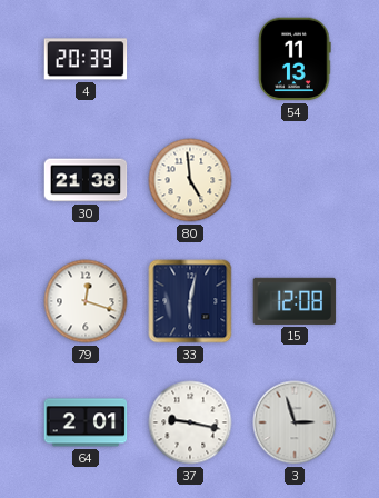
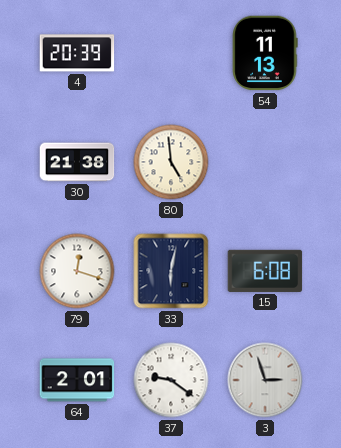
15: 12:08 -> 6:08 (265, 271)
37: 9:17 -> 9:21 (171, 380)
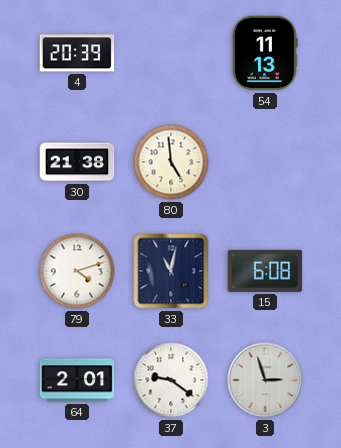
79: 12:18 -> 4:12 (77, 271)
33: 6:02 -> 11:02 (171, 271)
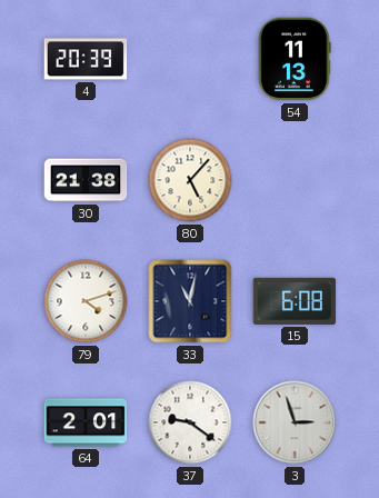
80: 4:59 -> 5:07 (190, 180)
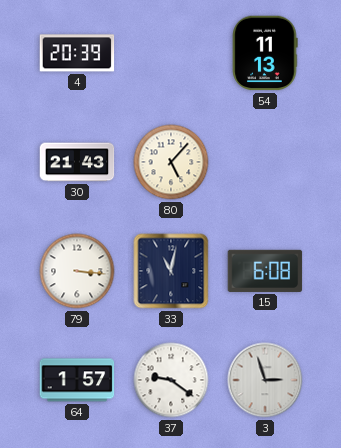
30: 21:38 -> 21:43 (77, 162)
79: 4:12 -> 3:16 (77, 271)
64: 2:01 -> 1:57 (77, 380)
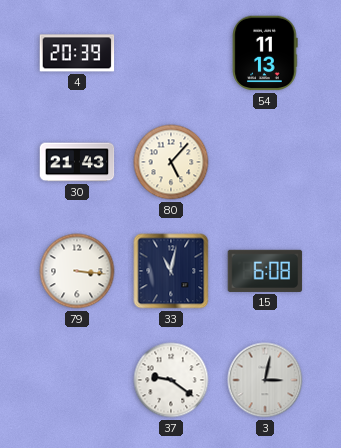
64: 1:57 -> none (77, 380)
3: 2:57 -> 3:02 (265, 380)
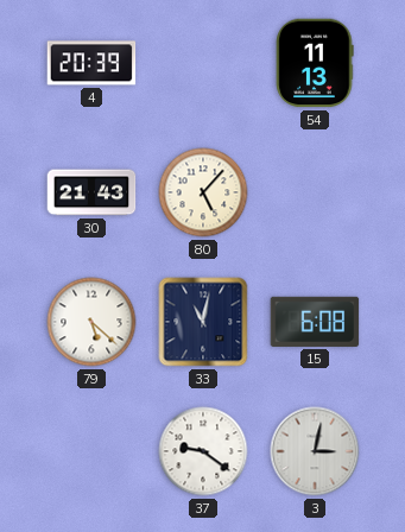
79: 3:16 -> 5:22 (91, 322)
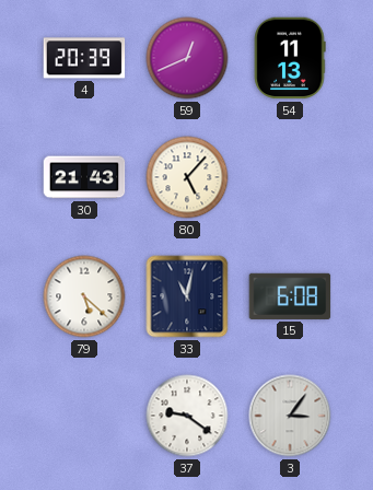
59: none -> 12:41 (187, 58)
3: 3:02 -> 3:06 (290, 416)
